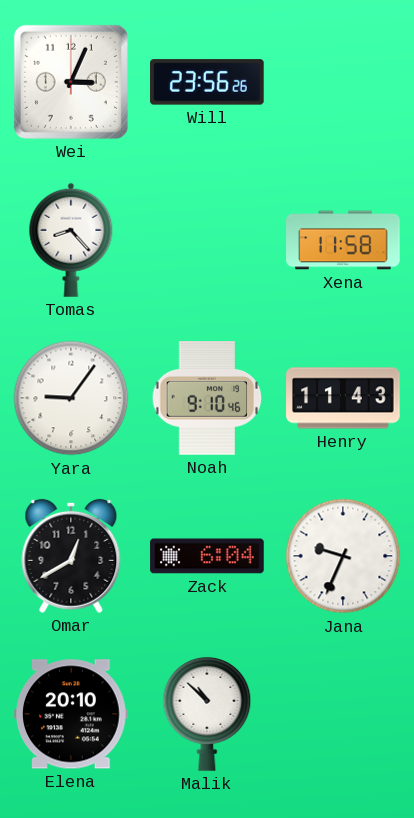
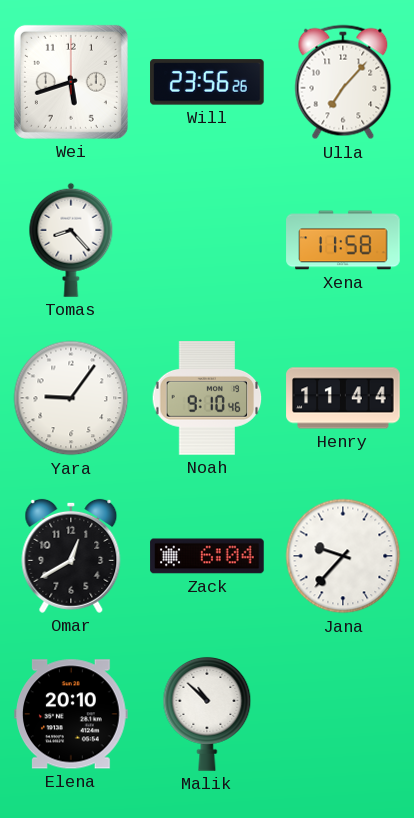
Wei: 3:04 -> 5:42 (71, 82)
Ulla: none -> 7:07 (343, 82)
Henry: 11:43 -> 11:44 (343, 398)
Jana: 9:34 -> 9:37 (343, 556)
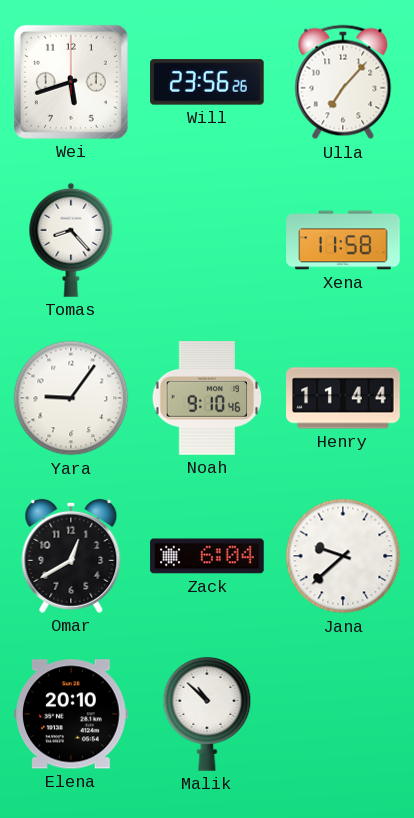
Jana: 9:37 -> 9:38 (343, 556)
